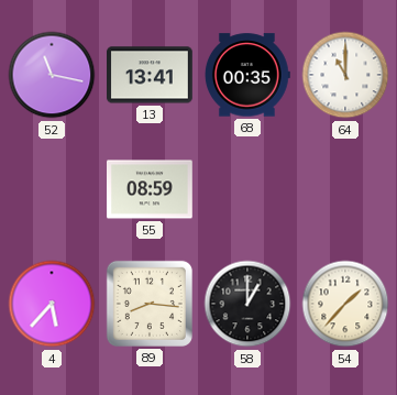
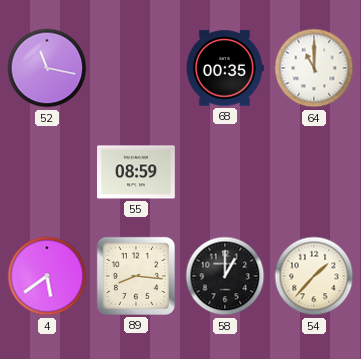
13: 13:41 -> none (151, 75)
4: 5:37 -> 5:39 (47, 276)
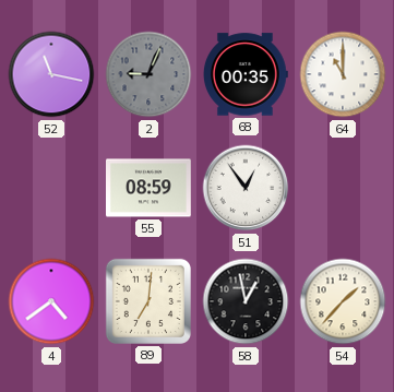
2: none -> 9:04 (148, 74)
51: none -> 12:54 (246, 188)
4: 5:39 -> 4:39 (51, 301)
89: 8:16 -> 7:01 (148, 301)
58: 1:00 -> 12:58 (246, 301)
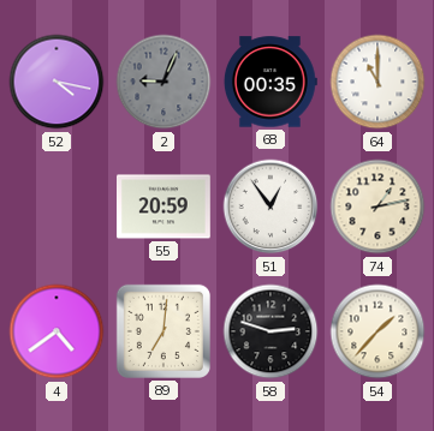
52: 11:17 -> 4:17 (57, 82)
55: 08:59 -> 20:59 (165, 206)
74: none -> 1:13 (377, 206)
58: 12:58 -> 2:48 (270, 331)
